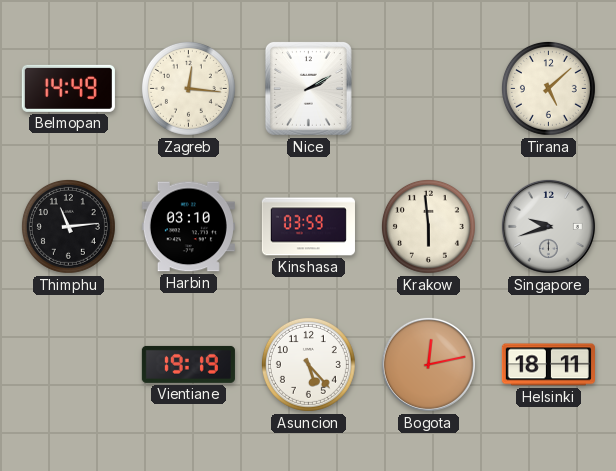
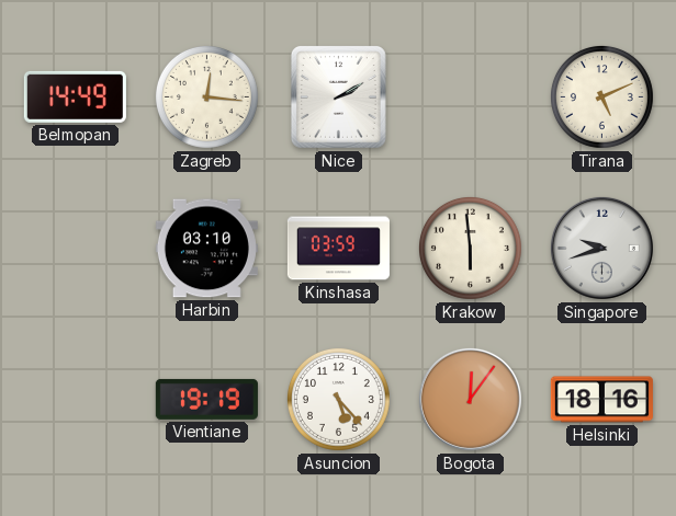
Tirana: 5:08 -> 5:11 (601, 96)
Thimphu: 11:14 -> none (68, 226)
Bogota: 12:13 -> 12:06 (470, 399)
Helsinki: 18:11 -> 18:16 (601, 400)
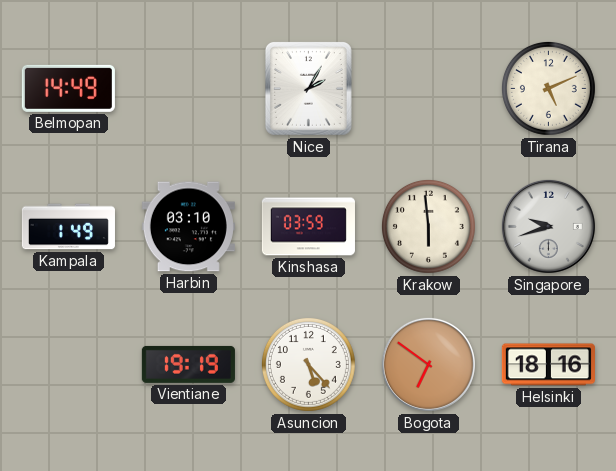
Zagreb: 12:16 -> none (206, 96)
Nice: 2:10 -> 2:05 (308, 88)
Kampala: none -> 1:49 (68, 227)
Bogota: 12:06 -> 6:51 (428, 364)
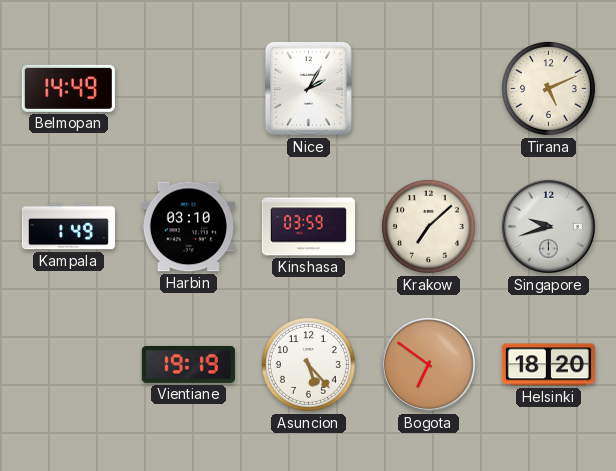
Krakow: 5:59 -> 7:08 (428, 226)
Helsinki: 18:16 -> 18:20 (548, 365)
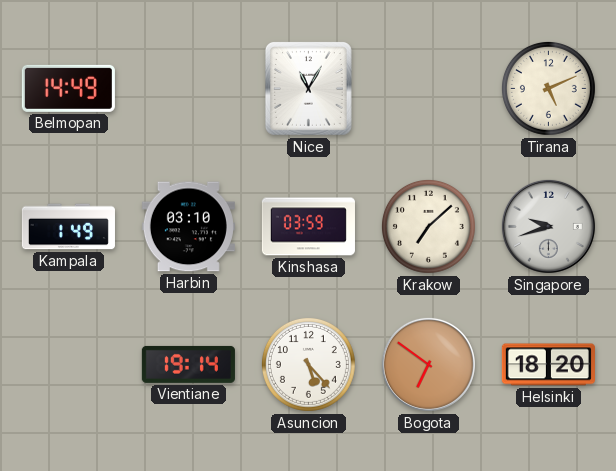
Nice: 2:05 -> 11:05 (308, 88)
Vientiane: 19:19 -> 19:14 (188, 364)
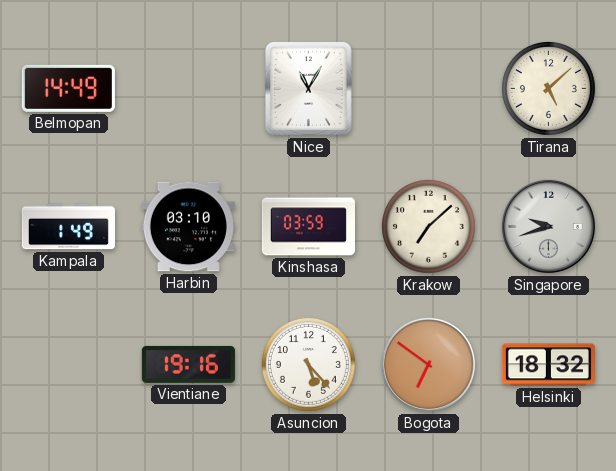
Tirana: 5:11 -> 5:08 (548, 88)
Vientiane: 19:14 -> 19:16 (188, 364)
Helsinki: 18:20 -> 18:32 (548, 365)
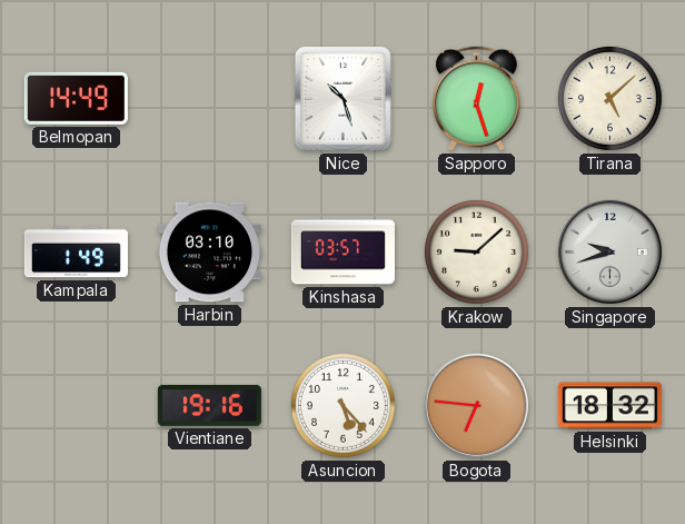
Nice: 11:05 -> 10:27 (343, 98)
Sapporo: none -> 12:27 (477, 99)
Kinshasa: 03:59 -> 03:57 (343, 253)
Krakow: 7:08 -> 9:08 (476, 251)
Bogota: 6:51 -> 6:46 (476, 405)
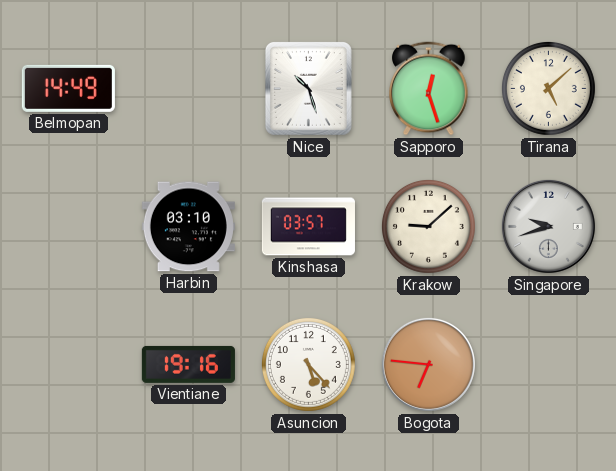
Kampala: 1:49 -> none (76, 253)
Helsinki: 18:32 -> none (609, 406)
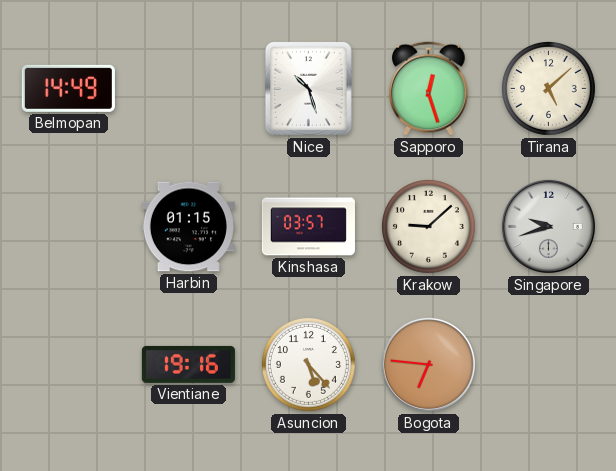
Harbin: 03:10 -> 01:15 (188, 227)
